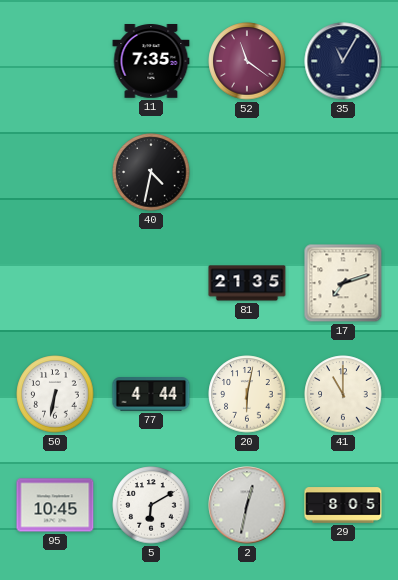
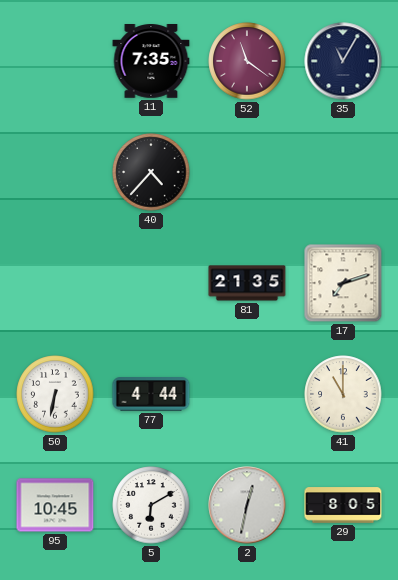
40: 4:32 -> 4:37 (151, 172)
20: 6:02 -> none (247, 394)
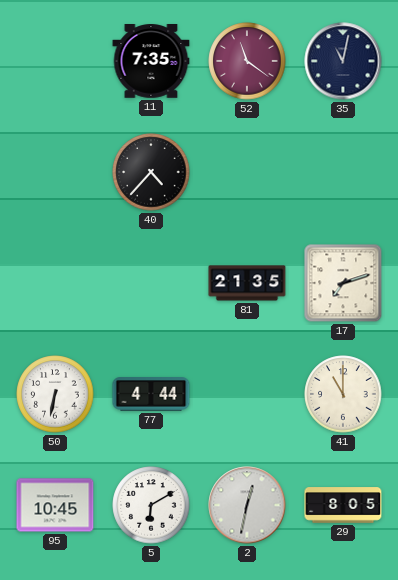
35: 11:05 -> 11:02 (343, 61)
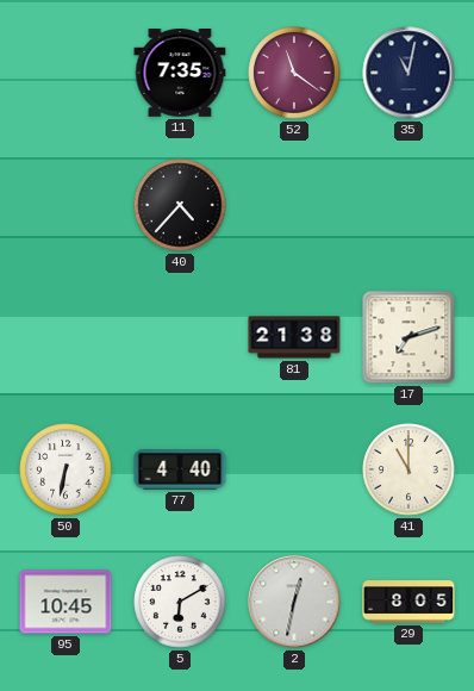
81: 21:35 -> 21:38 (294, 337)
77: 4:44 -> 4:40 (180, 469)
